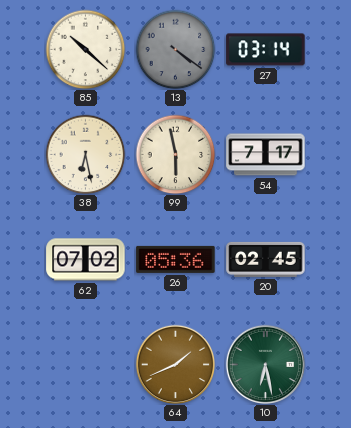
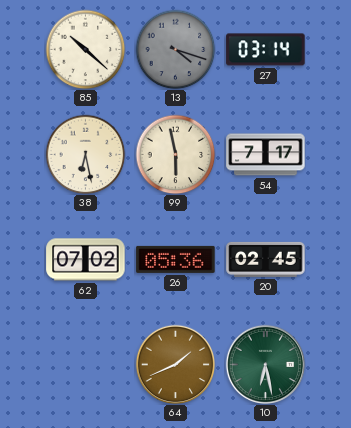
13: 4:21 -> 4:18 (175, 49)
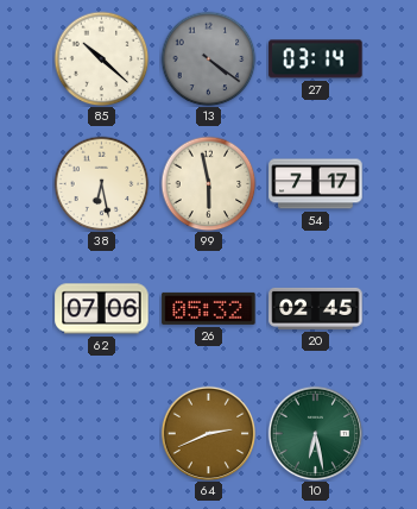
13: 4:18 -> 4:21 (208, 58)
62: 07:02 -> 07:06 (102, 309)
26: 05:36 -> 05:32 (209, 308)
64: 1:41 -> 2:41 (208, 433)
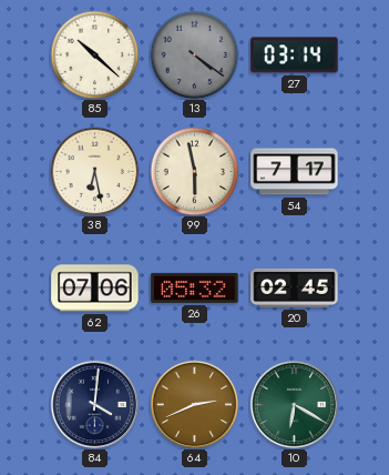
84: none -> 4:01 (94, 404)
10: 6:28 -> 6:20 (294, 404)
